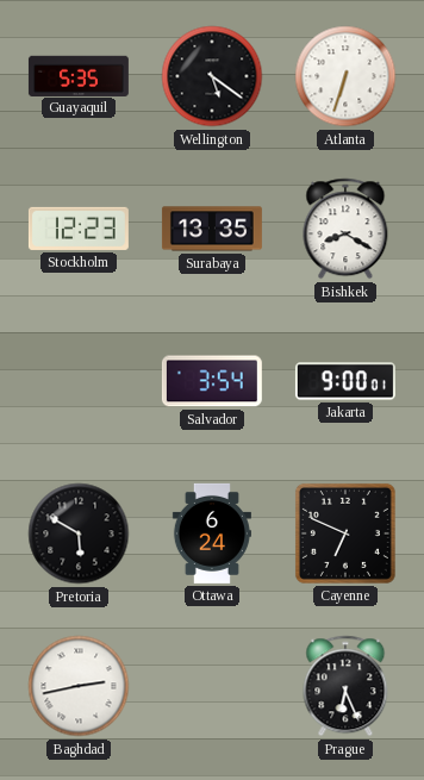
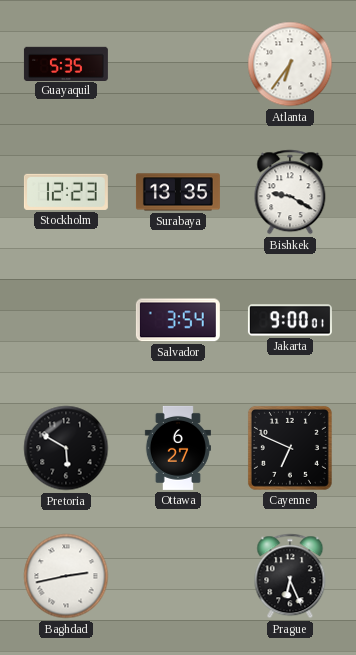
Wellington: 5:21 -> none (212, 76)
Atlanta: 6:33 -> 6:36 (290, 64)
Bishkek: 8:20 -> 9:20 (290, 192)
Ottawa: 6:24 -> 6:27 (178, 448)
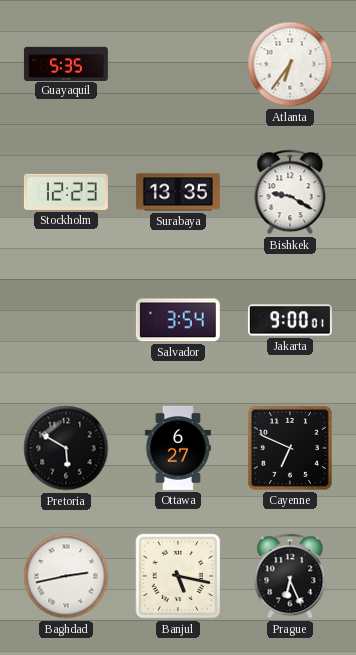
Banjul: none -> 5:17 (178, 576)
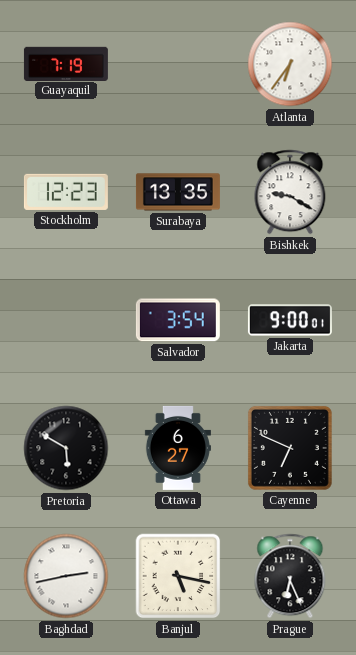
Guayaquil: 5:35 -> 7:19 (66, 63)
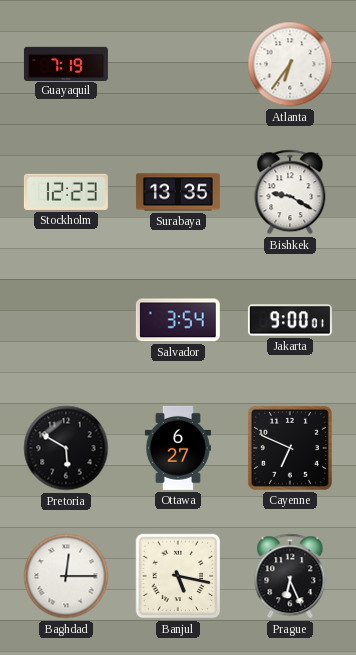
Baghdad: 2:43 -> 12:15 (66, 576)
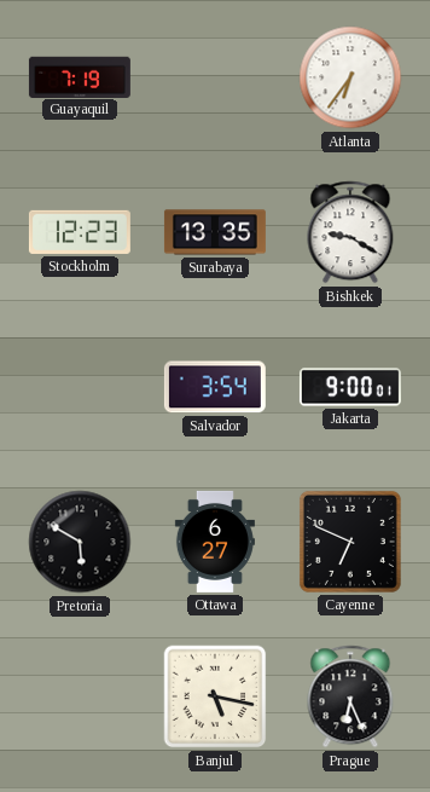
Baghdad: 12:15 -> none (66, 576)
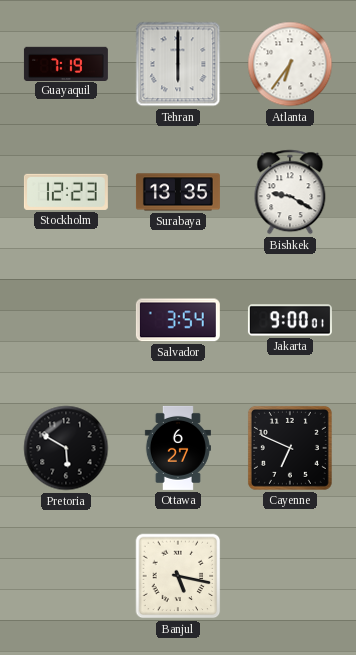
Tehran: none -> 6:00 (178, 64)
Prague: 6:26 -> none (350, 696)
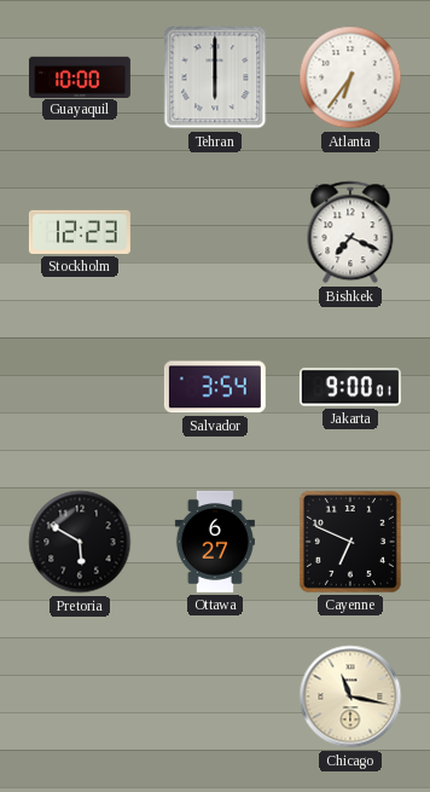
Guayaquil: 7:19 -> 10:00 (80, 76)
Surabaya: 13:35 -> none (178, 192)
Bishkek: 9:20 -> 7:19 (350, 232)
Banjul: 5:17 -> none (178, 576)
Chicago: none -> 11:17 (350, 696)
